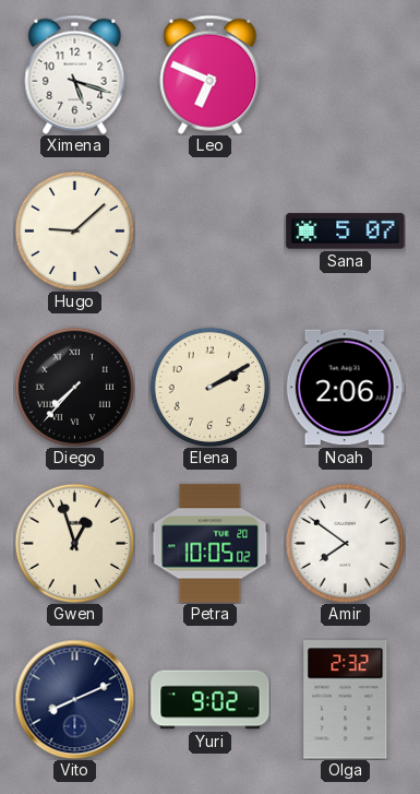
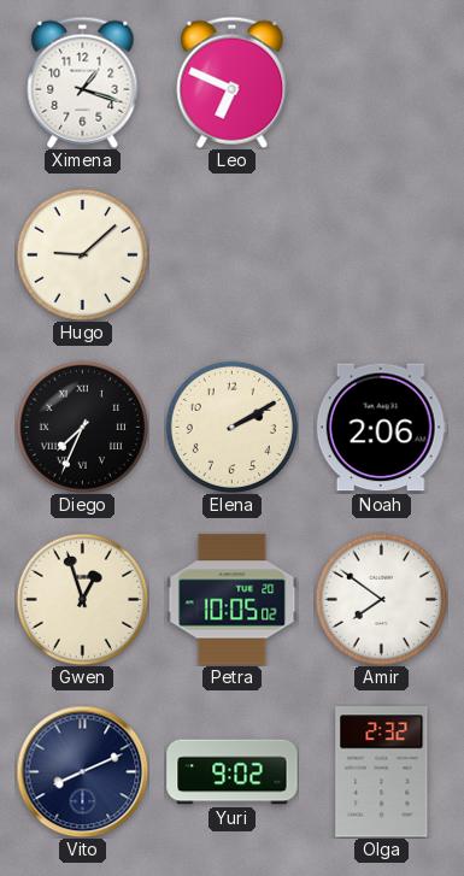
Ximena: 5:18 -> 1:18 (83, 82)
Sana: 5:07 -> none (346, 232)
Diego: 7:37 -> 7:34 (82, 427)
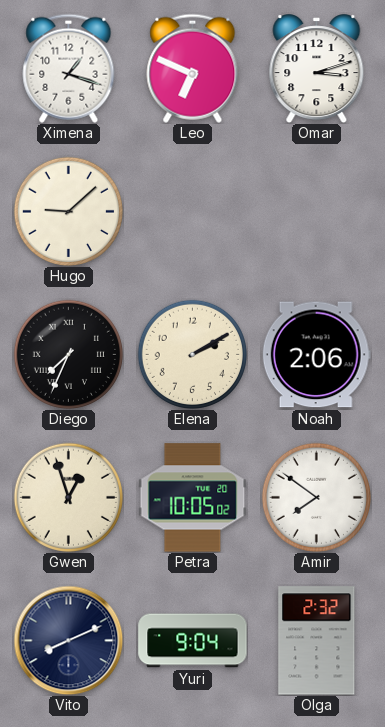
Omar: none -> 3:12 (317, 69)
Yuri: 9:02 -> 9:04 (193, 641)
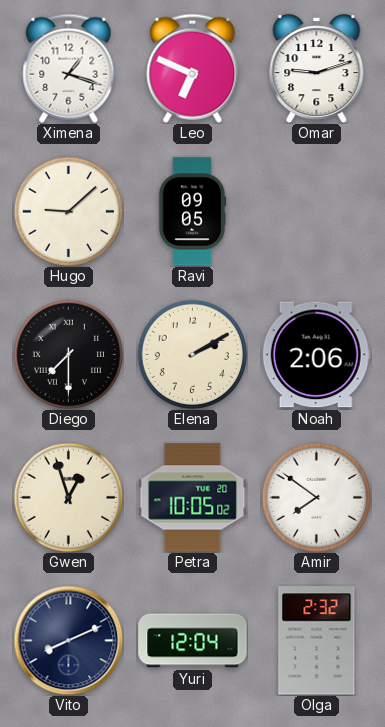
Omar: 3:12 -> 9:12 (317, 69)
Ravi: none -> 09:05 (192, 212)
Diego: 7:34 -> 7:30 (68, 354)
Yuri: 9:04 -> 12:04 (193, 641)
